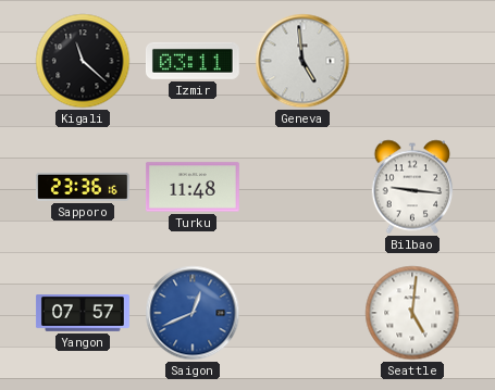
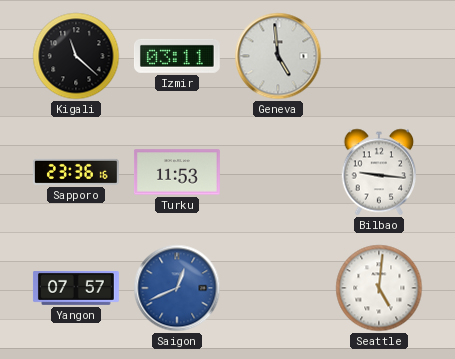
Turku: 11:48 -> 11:53 (177, 172)
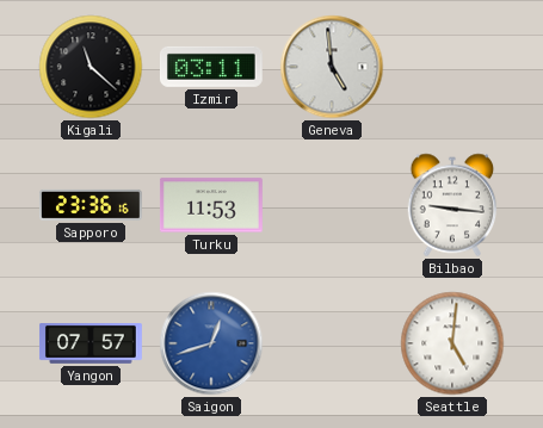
Saigon: 12:41 -> 12:42 (211, 343)
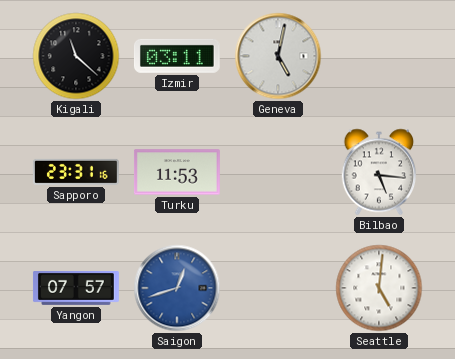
Geneva: 4:59 -> 5:02 (278, 56)
Sapporo: 23:36 -> 23:31 (76, 172)
Bilbao: 9:16 -> 5:16 (379, 172)
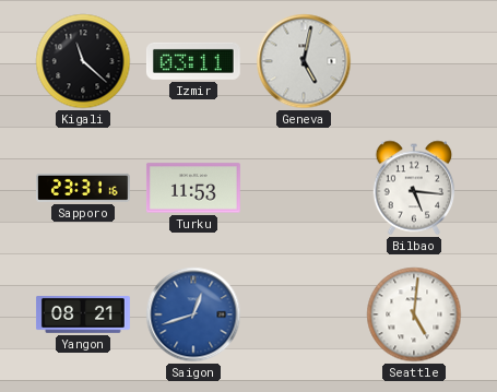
Yangon: 07:57 -> 08:21 (83, 316)
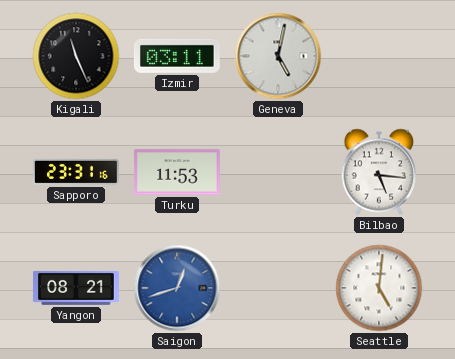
Kigali: 11:22 -> 11:26 (76, 56)
